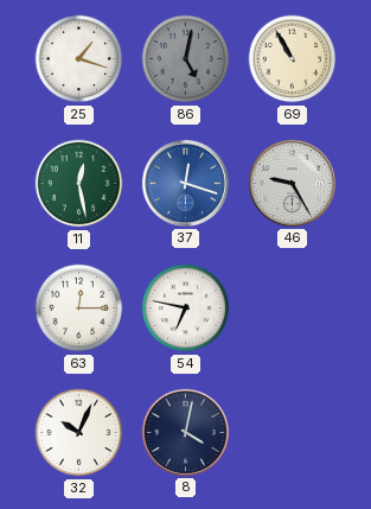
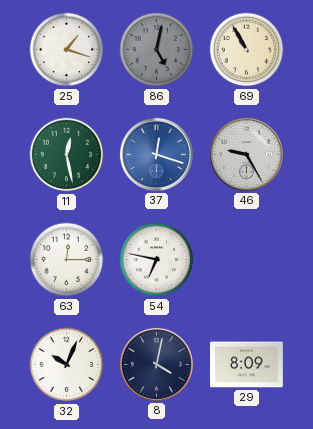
29: none -> 8:09 (247, 365)
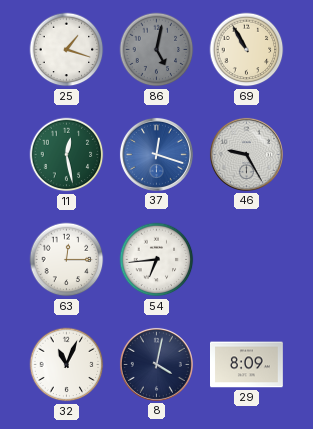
54: 6:47 -> 6:44 (157, 260)
32: 10:04 -> 11:04 (67, 365)
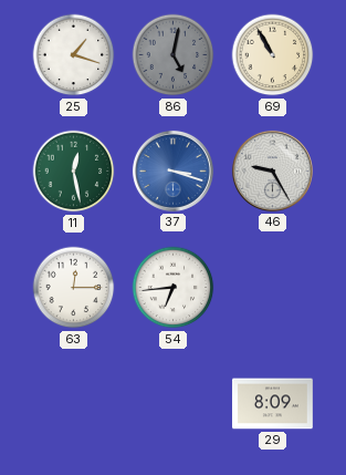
37: 12:18 -> 3:18 (172, 171)
32: 11:04 -> none (67, 365)
8: 4:02 -> none (156, 364)
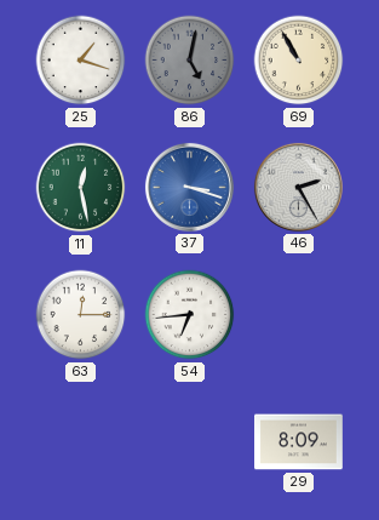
46: 9:25 -> 2:25 (298, 187)
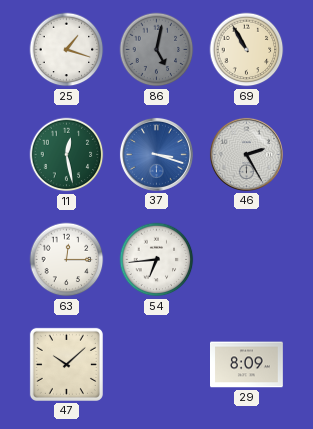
47: none -> 10:08 (66, 364)
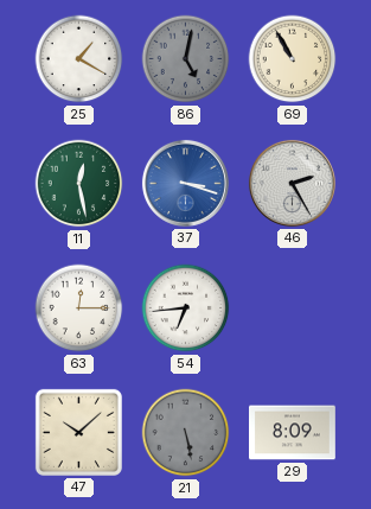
25: 1:18 -> 1:20 (79, 59)
21: none -> 5:28 (186, 433)
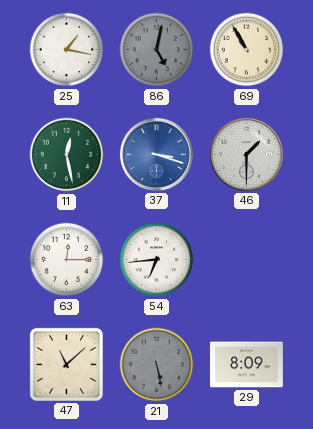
25: 1:20 -> 1:17 (67, 50)
46: 2:25 -> 1:30 (246, 154)
47: 10:08 -> 11:08 (66, 364)
